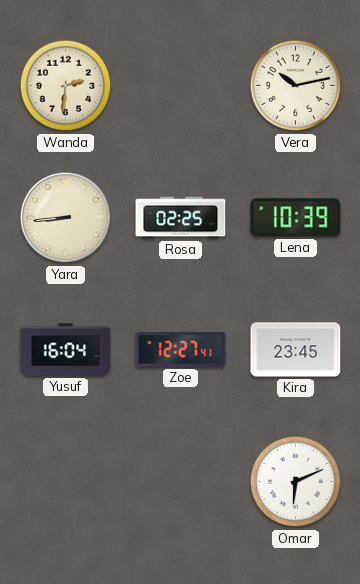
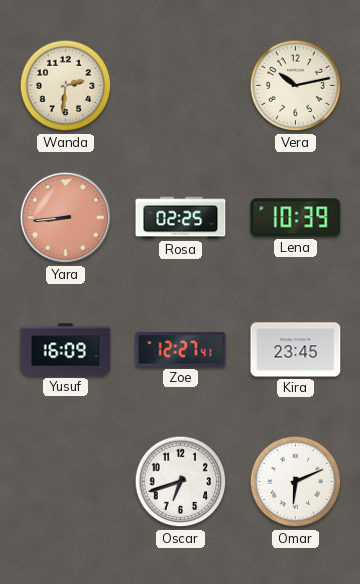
Yara dial: cream -> salmon (66, 218)
Yusuf: 16:04 -> 16:09 (66, 350)
Oscar: none -> 6:42 (181, 482)
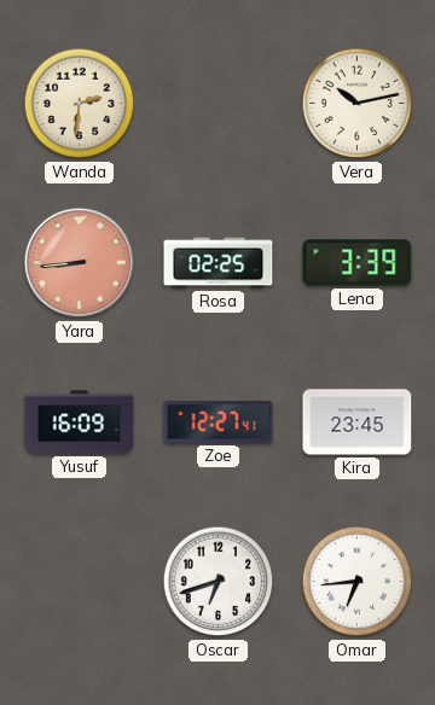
Lena: 10:39 -> 3:39 (358, 263)
Omar: 6:11 -> 6:44 (358, 582)
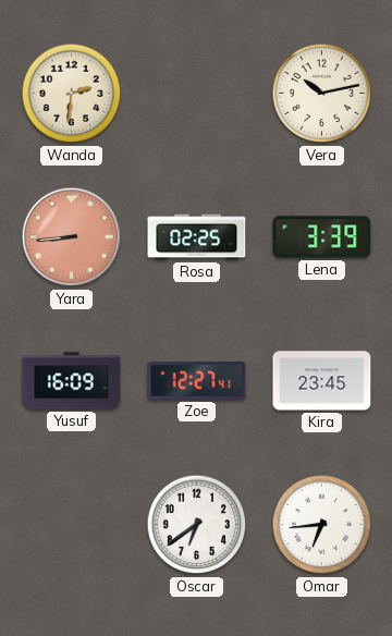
Oscar: 6:42 -> 6:39 (197, 525)
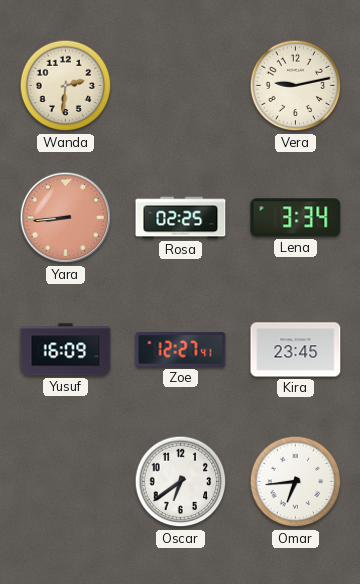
Vera: 10:13 -> 9:13 (296, 86)
Lena: 3:39 -> 3:34 (296, 218)
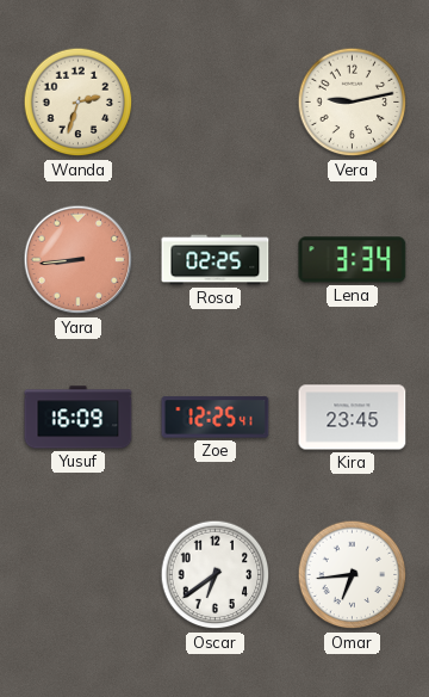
Wanda: 2:31 -> 2:33 (79, 103)
Zoe: 12:27 -> 12:25 (216, 418)
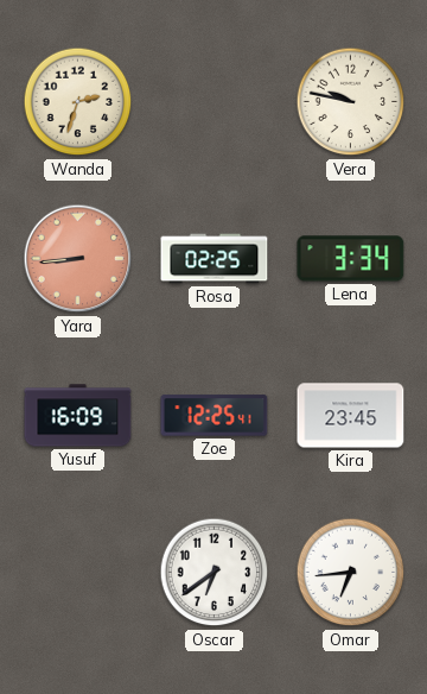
Vera: 9:13 -> 9:47 (351, 102)
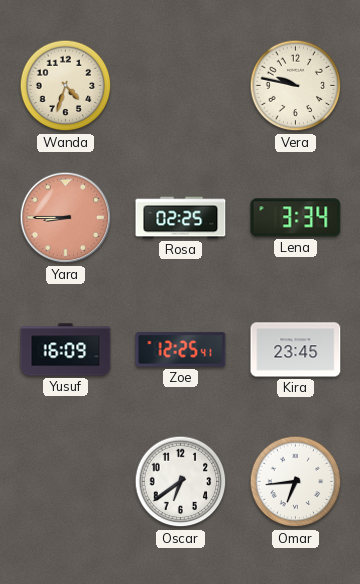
Wanda: 2:33 -> 4:33 (66, 86)
Yara: 8:44 -> 8:45 (66, 218)
